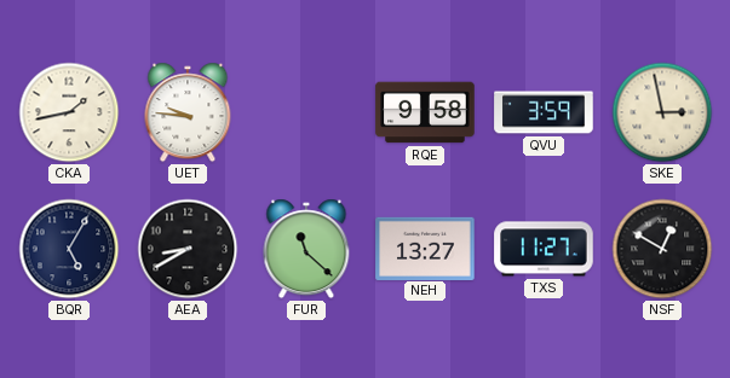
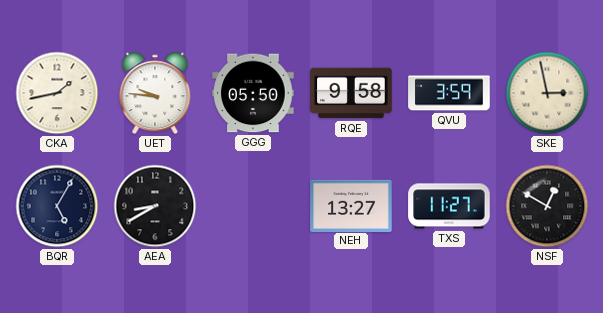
GGG: none -> 05:50 (253, 93)
FUR: 11:22 -> none (306, 249)
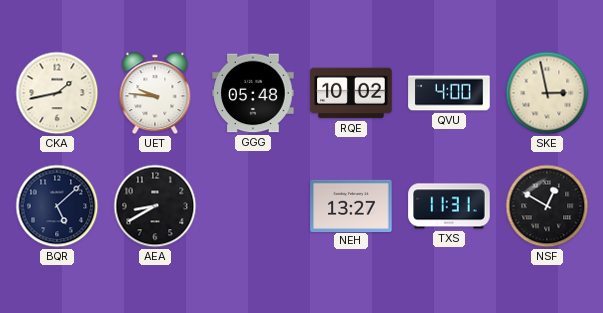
GGG: 05:50 -> 05:48 (253, 93)
RQE: 9:58 -> 10:02 (351, 93)
QVU: 3:59 -> 4:00 (449, 93)
BQR: 5:05 -> 5:08 (57, 206)
TXS: 11:27 -> 11:31 (449, 206)
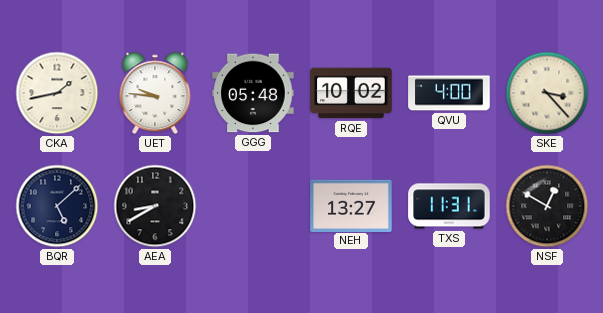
SKE: 2:58 -> 3:23 (547, 93)
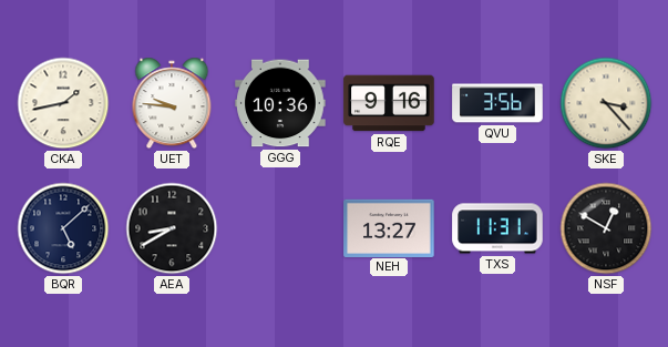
GGG: 05:48 -> 10:36 (280, 103)
RQE: 10:02 -> 9:16 (389, 103)
QVU: 4:00 -> 3:56 (497, 103)
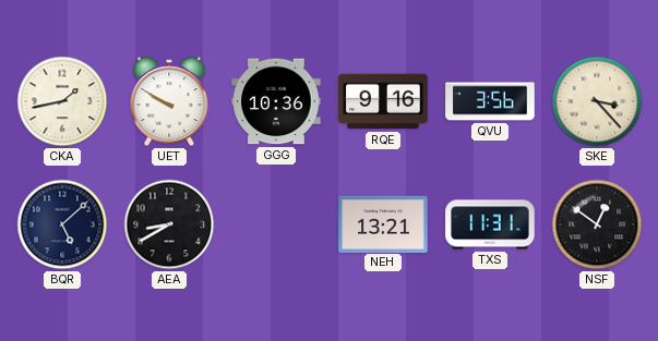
UET: 9:46 -> 9:50 (169, 101)
NEH: 13:27 -> 13:21 (383, 223)
NSF: 12:50 -> 12:51 (597, 224)
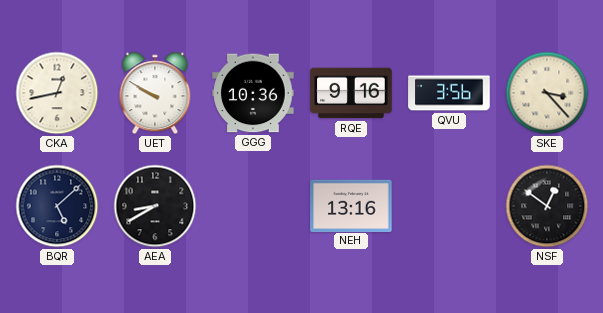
CKA: 1:43 -> 12:43 (57, 93)
NEH: 13:21 -> 13:16 (351, 205)
TXS: 11:31 -> none (490, 224)
